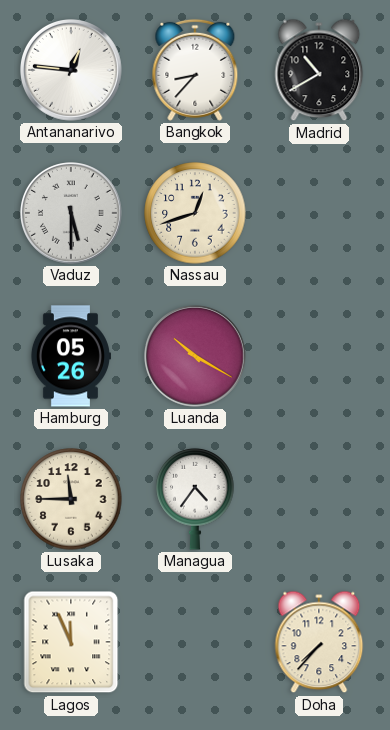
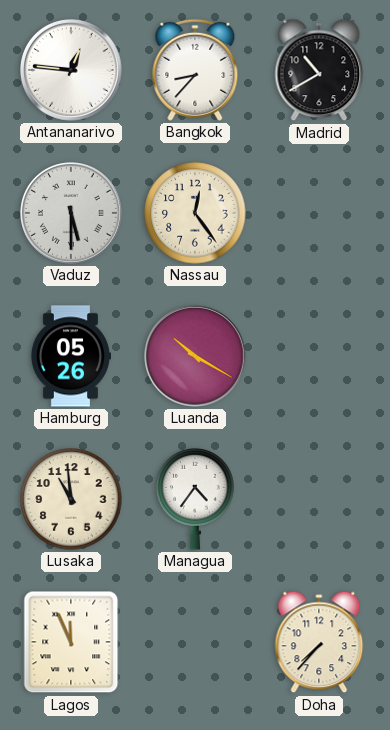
Nassau: 12:42 -> 12:24 (195, 213)
Lusaka: 11:45 -> 10:59 (71, 499)
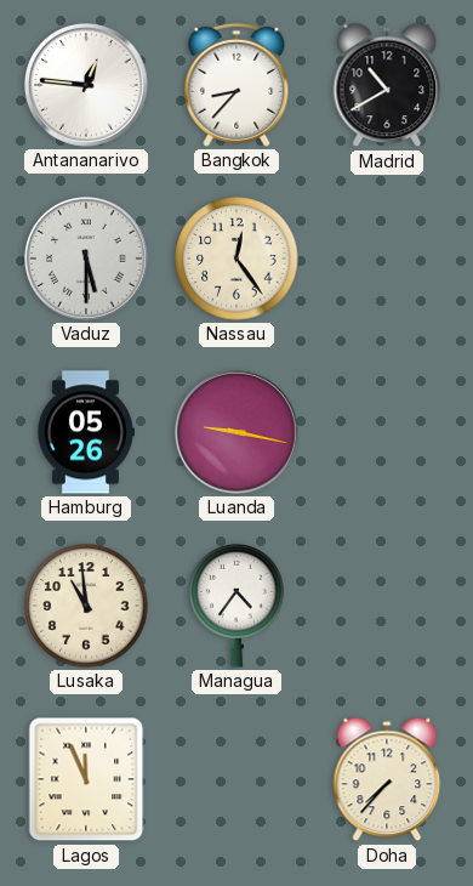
Luanda: 10:20 -> 9:17 (238, 433)
